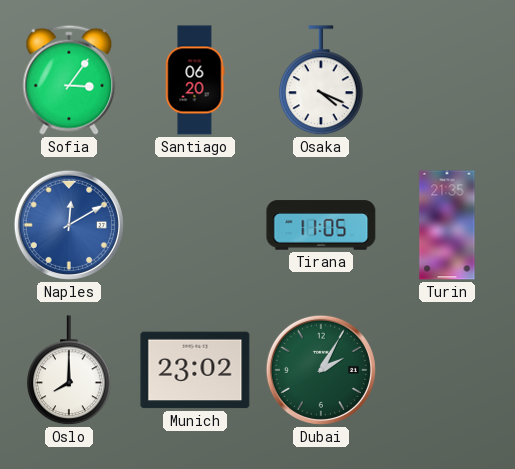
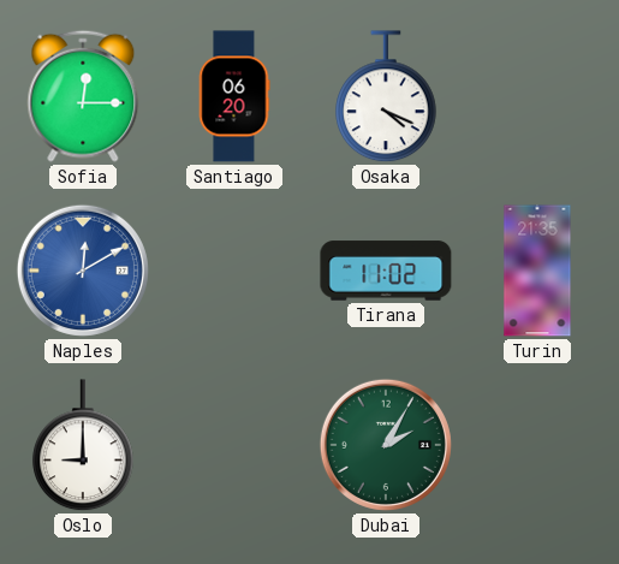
Sofia: 3:06 -> 12:15 (83, 96)
Tirana: 11:05 -> 11:02 (386, 271)
Oslo: 8:00 -> 9:00 (84, 446)
Munich: 23:02 -> none (195, 370)
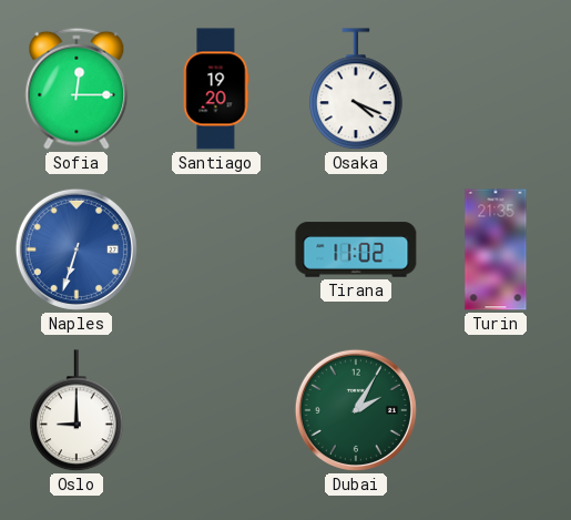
Santiago: 06:20 -> 19:20 (216, 89)
Naples: 12:10 -> 6:33 (77, 249)
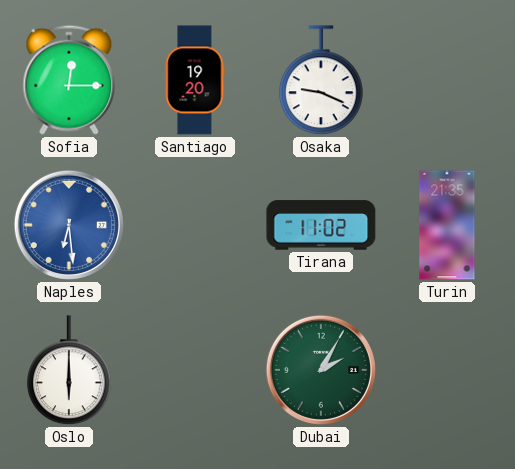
Osaka: 4:19 -> 9:19 (322, 81)
Naples: 6:33 -> 6:29 (69, 225)
Oslo: 9:00 -> 6:00 (70, 371)
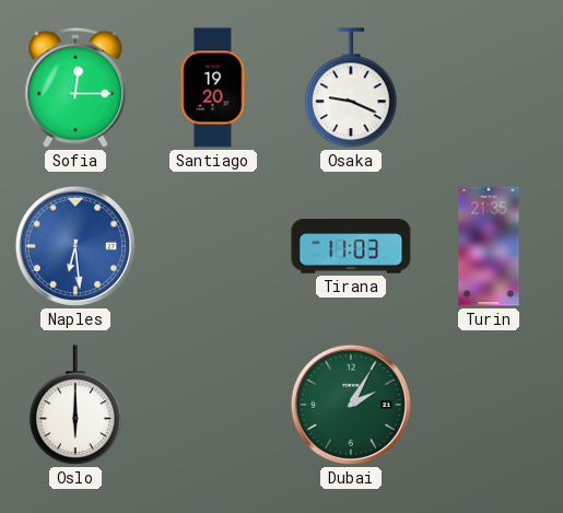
Tirana: 11:02 -> 11:03 (351, 246)
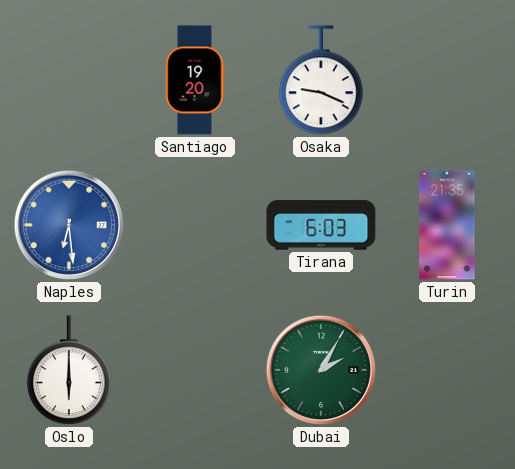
Sofia: 12:15 -> none (75, 88)
Tirana: 11:03 -> 6:03 (321, 225)
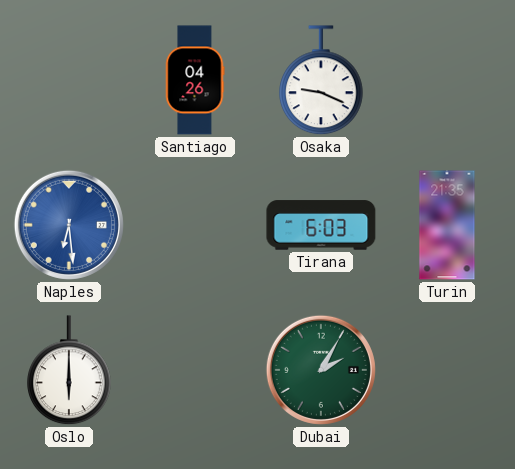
Santiago: 19:20 -> 04:26 (195, 80)
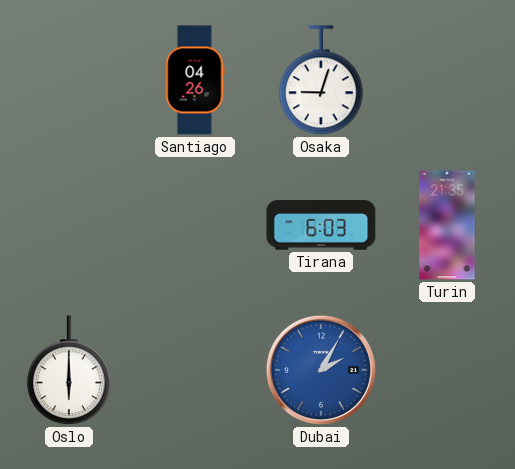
Osaka: 9:19 -> 9:03 (322, 81)
Naples: 6:29 -> none (69, 225)
Dubai dial: green -> blue (321, 370)
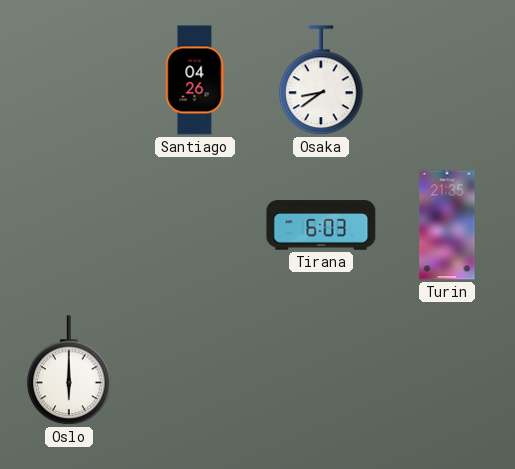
Osaka: 9:03 -> 8:39 (322, 81)
Dubai: 2:05 -> none (321, 370)
